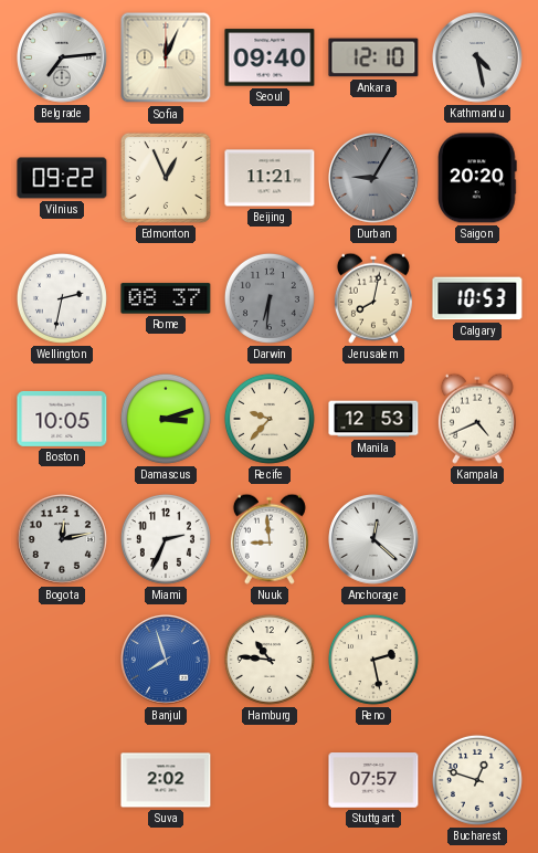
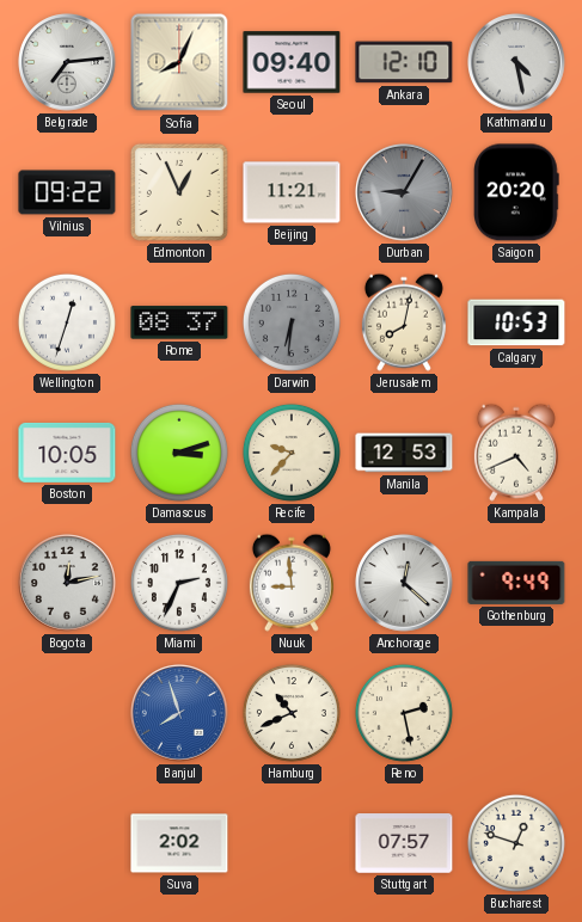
Sofia: 12:04 -> 8:04 (179, 62)
Wellington: 2:32 -> 12:33 (67, 322)
Gothenburg: none -> 9:49 (516, 583)
Hamburg: 10:46 -> 10:41 (292, 713)
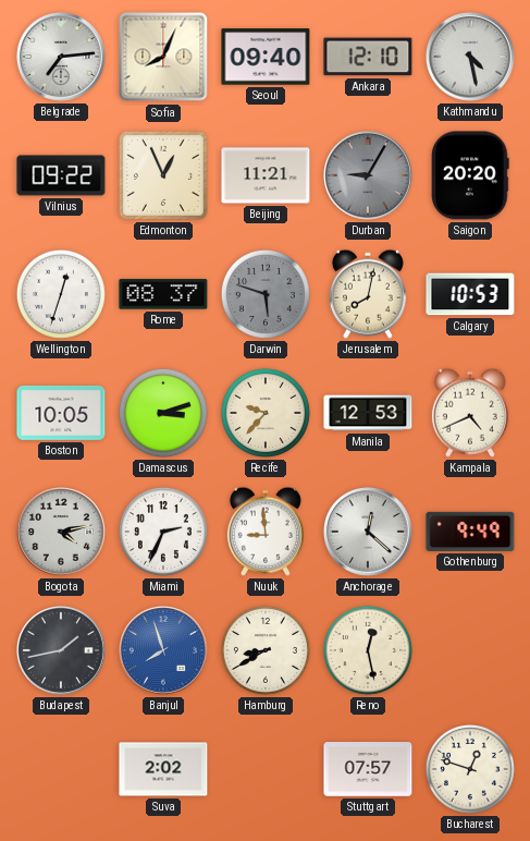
Darwin: 6:31 -> 5:48 (266, 294)
Bogota: 12:13 -> 4:13 (61, 532)
Budapest: none -> 1:43 (61, 650)
Hamburg: 10:41 -> 8:40 (266, 650)
Reno: 2:28 -> 12:28 (368, 650)
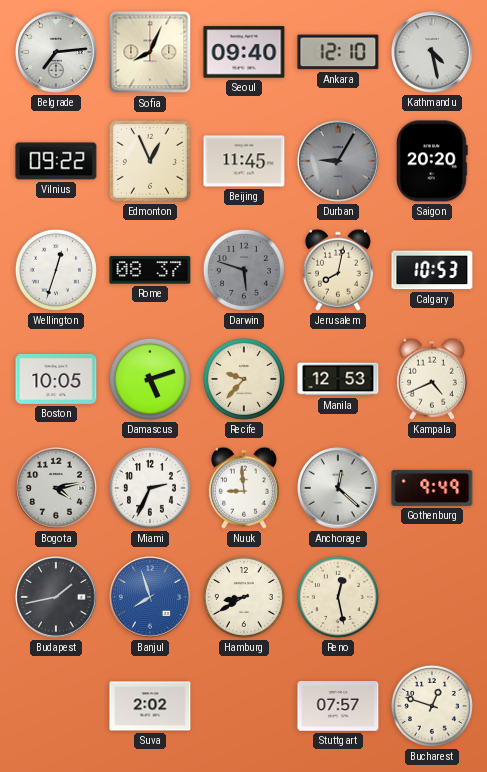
Beijing: 11:21 -> 11:45 (244, 161)
Damascus: 3:12 -> 5:12 (150, 379)
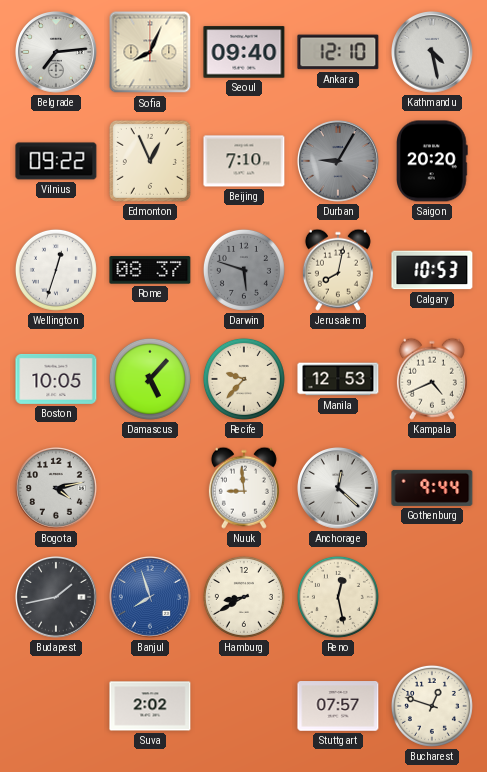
Beijing: 11:45 -> 7:10 (244, 161)
Damascus: 5:12 -> 5:07 (150, 379)
Miami: 2:34 -> none (150, 488)
Gothenburg: 9:49 -> 9:44 (432, 488)
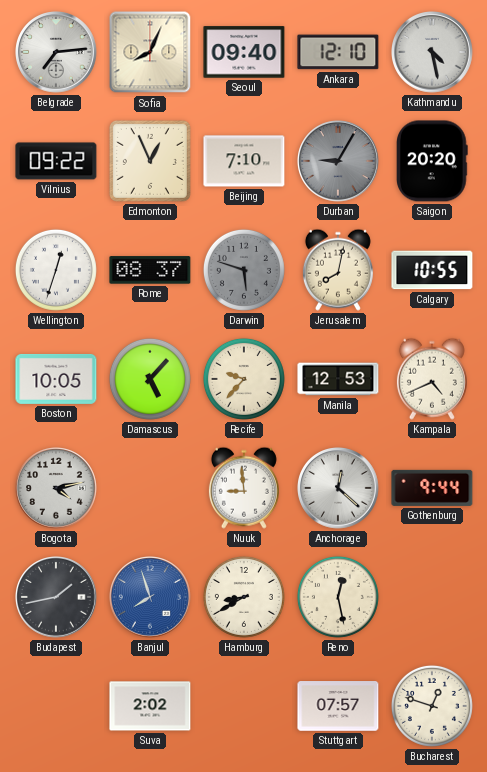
Calgary: 10:53 -> 10:55 (432, 270)
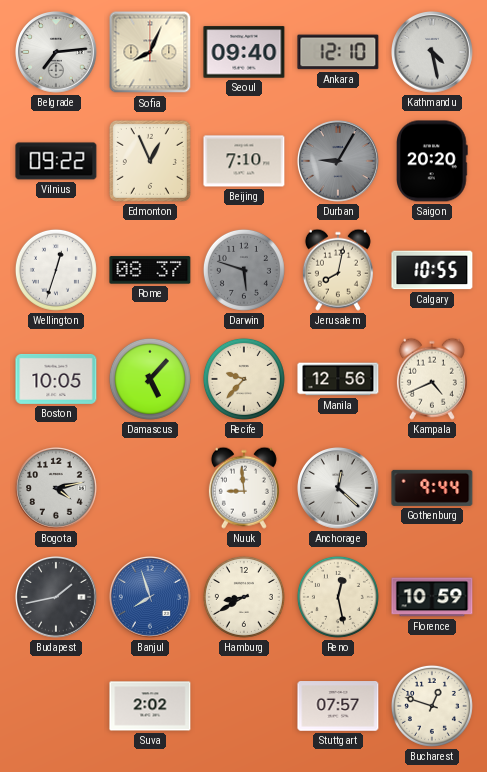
Manila: 12:53 -> 12:56 (338, 379)
Florence: none -> 10:59 (432, 597)
